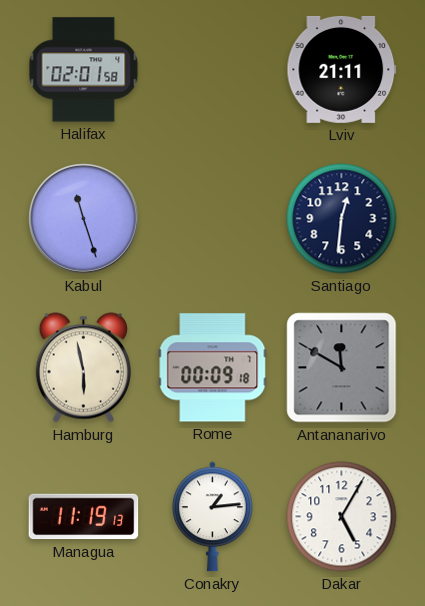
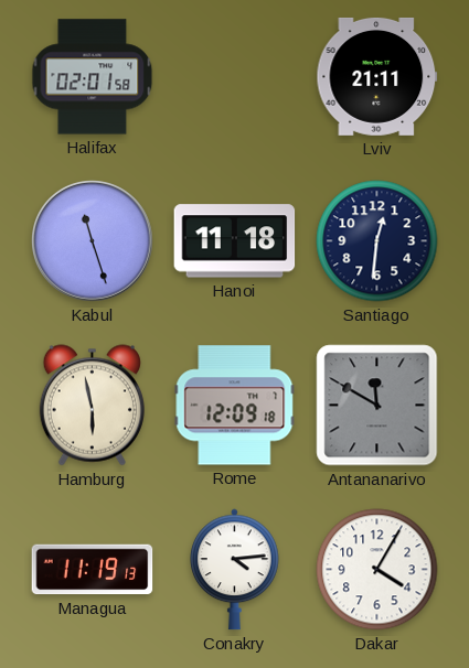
Hanoi: none -> 11:18 (235, 241)
Rome: 00:09 -> 12:09 (235, 406)
Conakry: 1:14 -> 4:14 (235, 570)
Dakar: 5:05 -> 4:05 (377, 570)
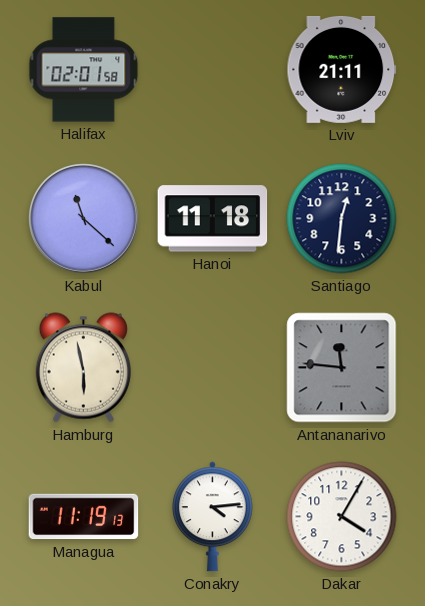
Kabul: 11:27 -> 11:22 (84, 219)
Rome: 12:09 -> none (235, 406)
Antananarivo: 11:50 -> 11:46 (342, 368)
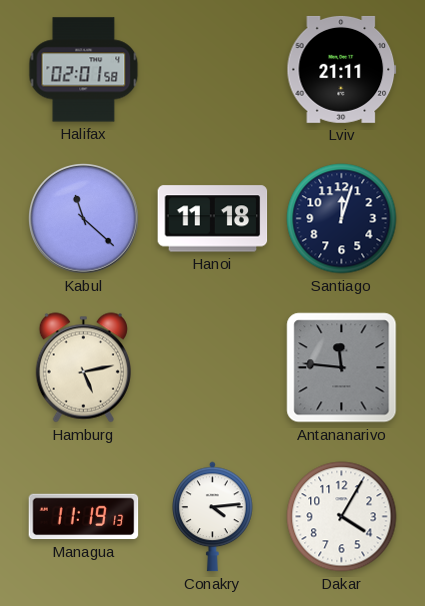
Santiago: 12:31 -> 12:03 (342, 219)
Hamburg: 5:58 -> 5:13 (83, 368)
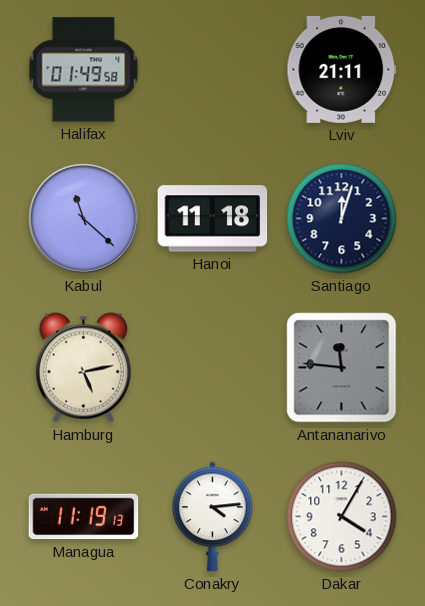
Halifax: 02:01 -> 01:49 (84, 70)
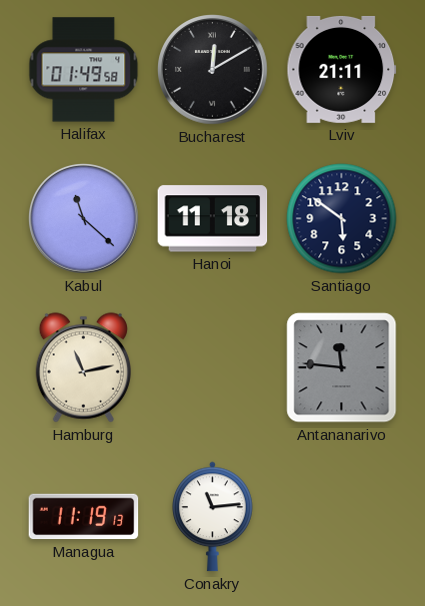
Bucharest: none -> 12:10 (213, 70)
Santiago: 12:03 -> 5:51 (342, 219)
Hamburg: 5:13 -> 11:13 (83, 368)
Conakry: 4:14 -> 11:14 (213, 517)
Dakar: 4:05 -> none (342, 517)
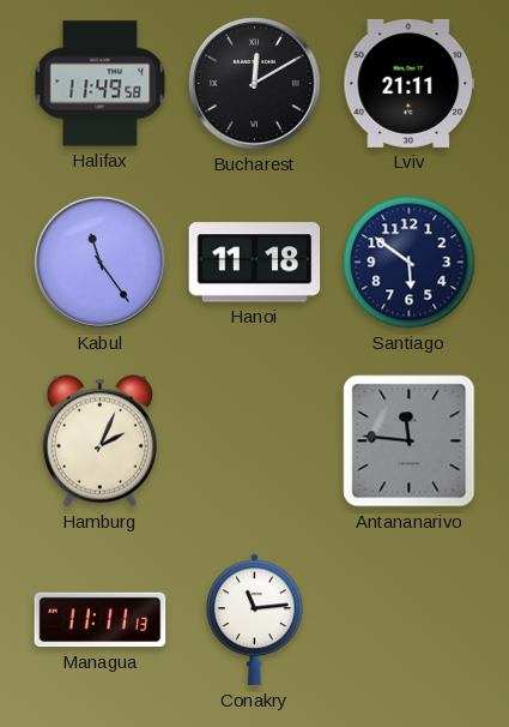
Halifax: 01:49 -> 11:49 (101, 84)
Kabul: 11:22 -> 11:24 (101, 263)
Hamburg: 11:13 -> 2:04 (99, 441)
Managua: 11:19 -> 11:11 (101, 620)
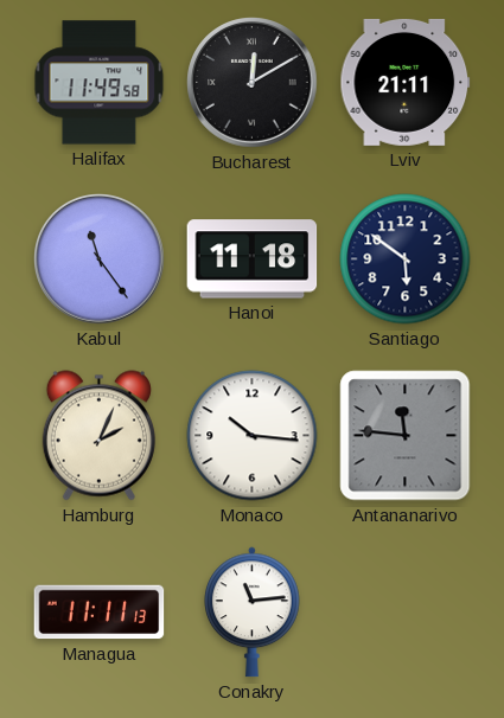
Monaco: none -> 10:16 (253, 436)
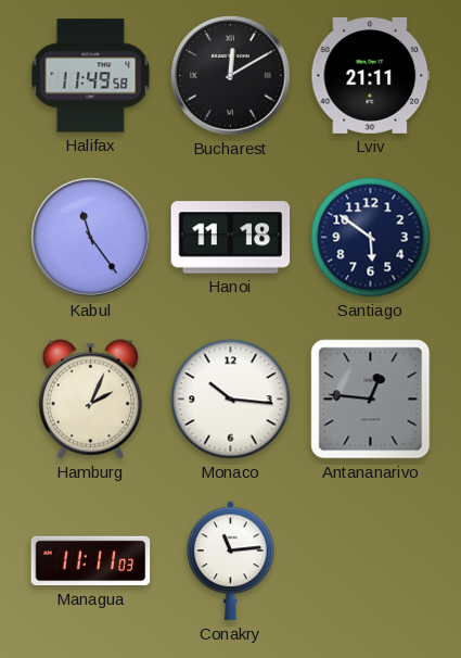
Antananarivo: 11:46 -> 12:46 (371, 400)
Managua: 11:11:13 -> 11:11:03 (91, 561)
